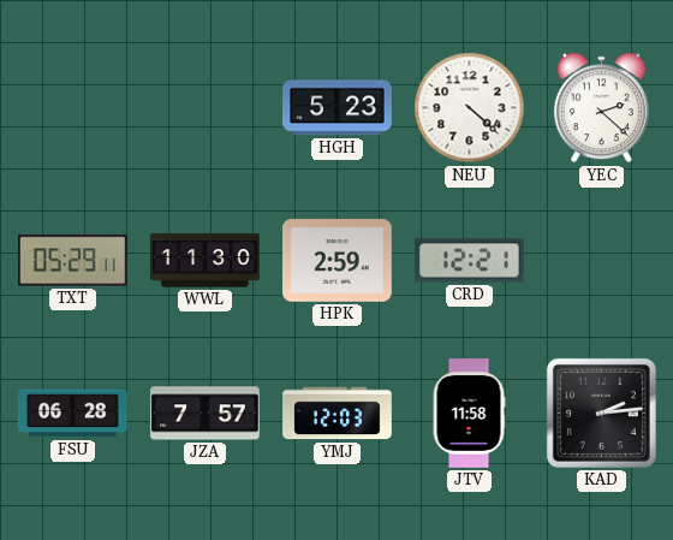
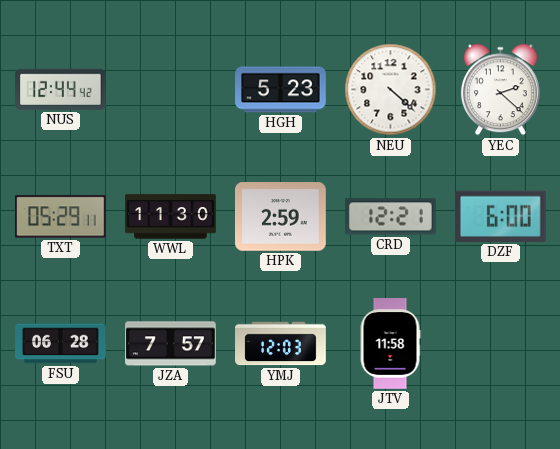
NUS: none -> 12:44 (61, 89)
DZF: none -> 6:00 (500, 216)
KAD: 2:14 -> none (601, 413)
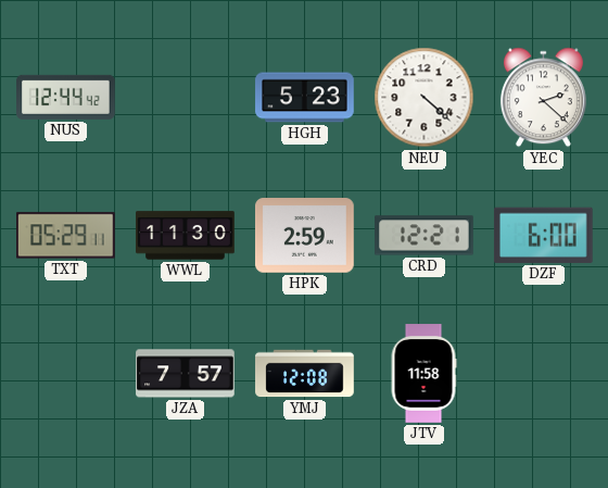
FSU: 06:28 -> none (61, 344)
YMJ: 12:03 -> 12:08 (305, 374)
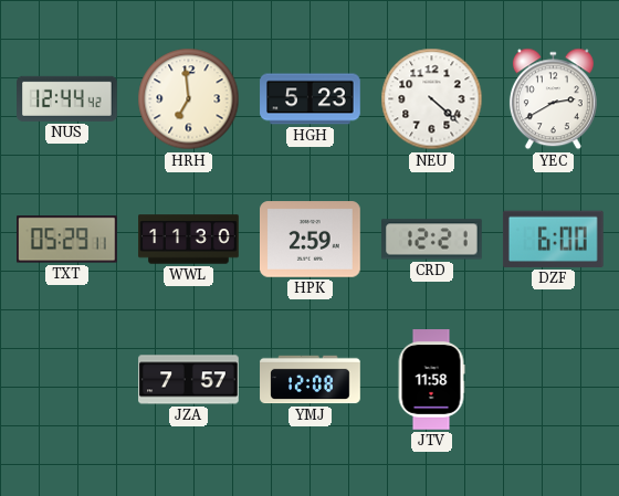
HRH: none -> 6:59 (189, 99)
YEC: 2:22 -> 2:40 (553, 99)
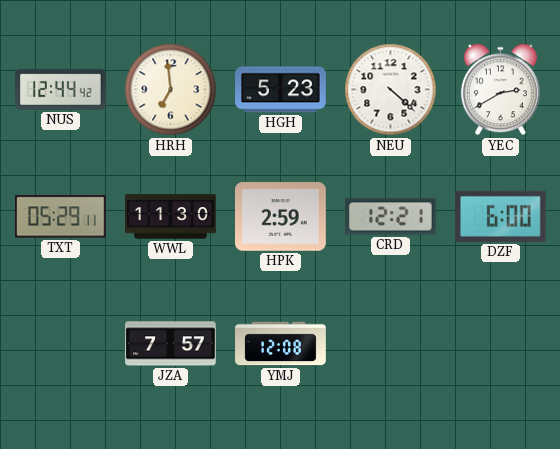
JTV: 11:58 -> none (431, 380)
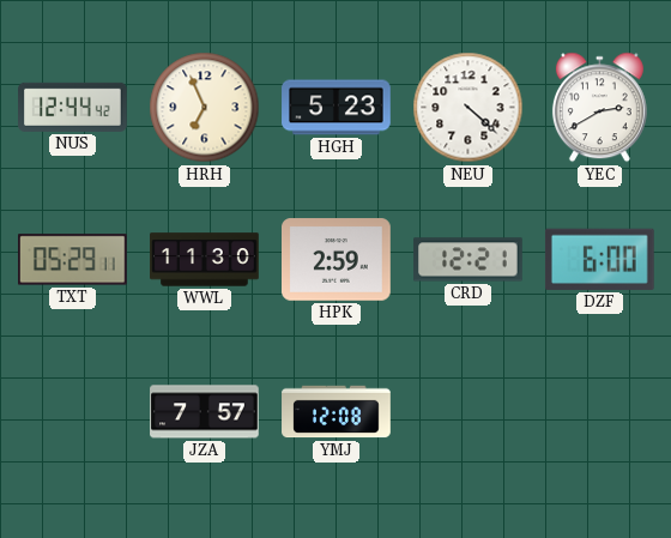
HRH: 6:59 -> 6:56 (205, 108)
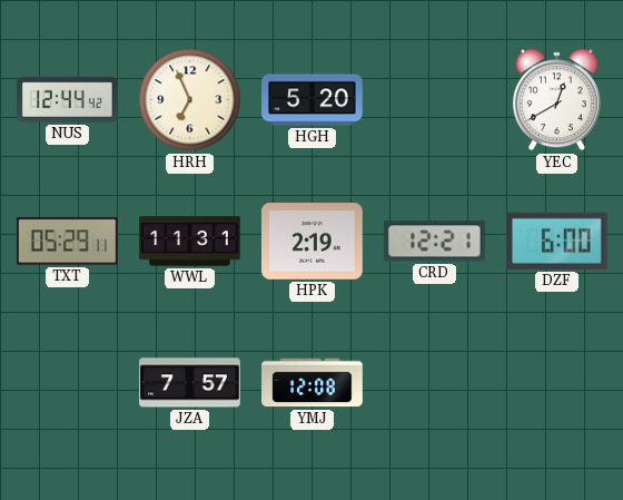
HGH: 5:23 -> 5:20 (313, 100)
NEU: 4:22 -> none (469, 108)
YEC: 2:40 -> 12:40 (556, 100)
WWL: 11:30 -> 11:31 (190, 242)
HPK: 2:59 -> 2:19 (313, 242)
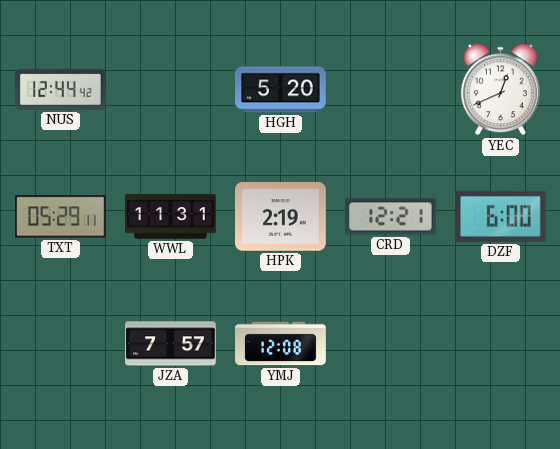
HRH: 6:56 -> none (190, 100)
YEC: 12:40 -> 12:41 (500, 90)
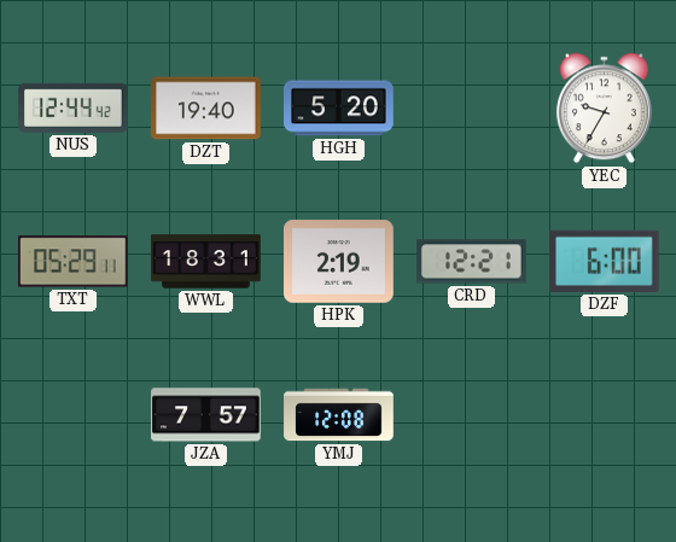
DZT: none -> 19:40 (206, 109)
YEC: 12:41 -> 9:35 (604, 109)
WWL: 11:31 -> 18:31 (206, 262)
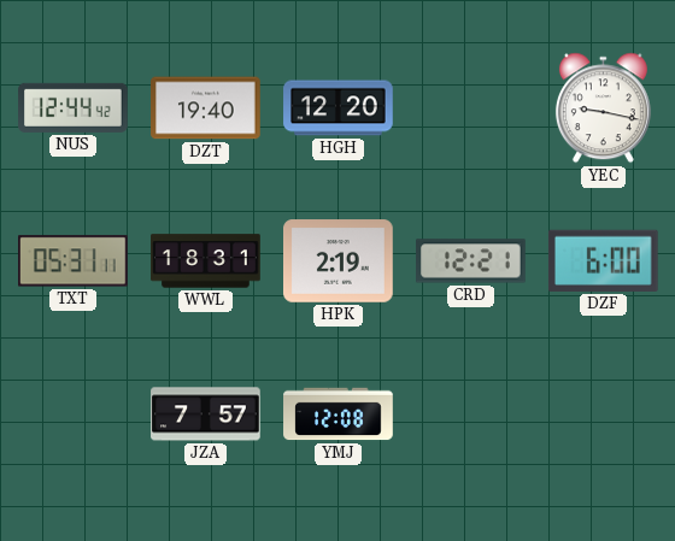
HGH: 5:20 -> 12:20 (339, 108)
YEC: 9:35 -> 9:17 (603, 108)
TXT: 05:29 -> 05:31 (74, 261)
